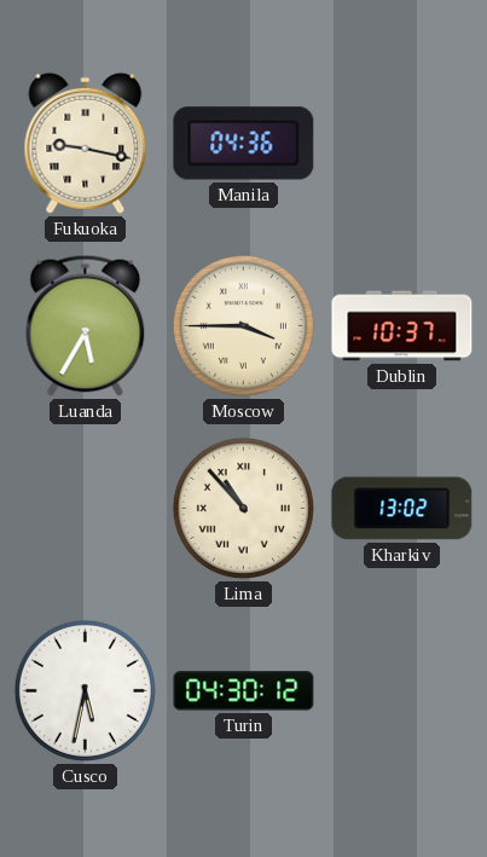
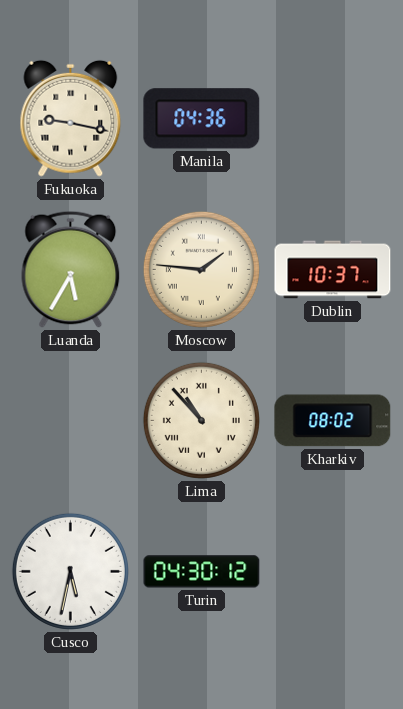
Moscow: 3:45 -> 1:46 (201, 269)
Kharkiv: 13:02 -> 08:02 (333, 421)
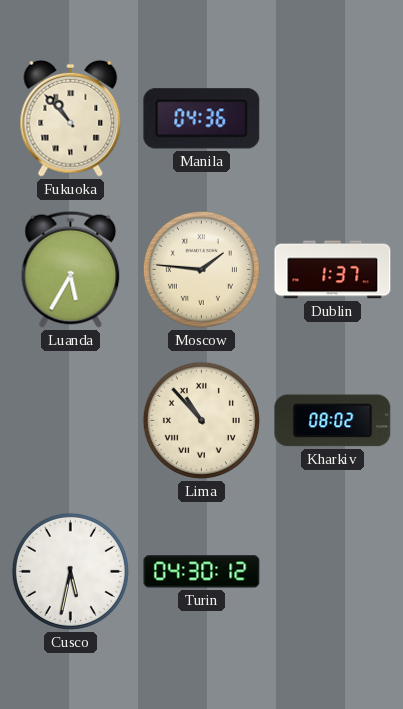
Fukuoka: 9:17 -> 10:53 (71, 118)
Dublin: 10:37 -> 1:37 (333, 270)
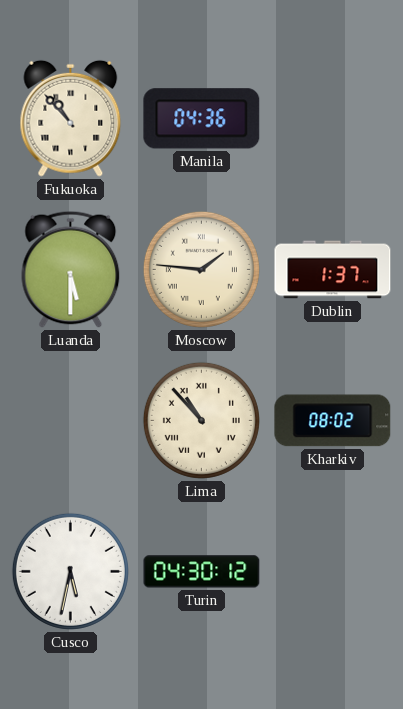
Luanda: 5:35 -> 5:30 (71, 269)
